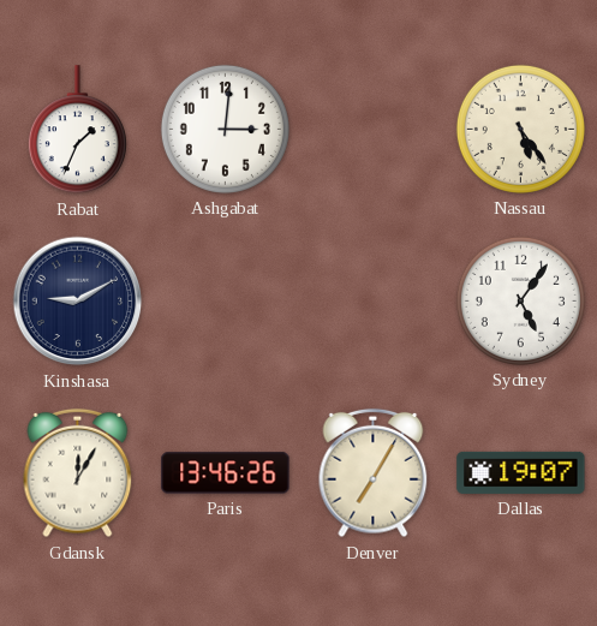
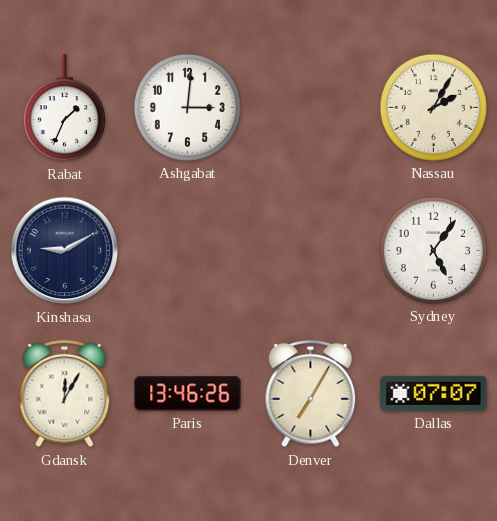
Nassau: 5:24 -> 2:05 (433, 107)
Dallas: 19:07 -> 07:07 (434, 393)
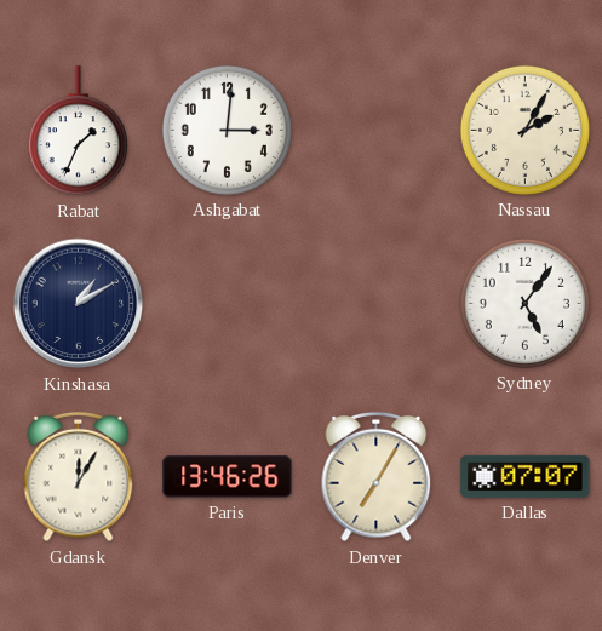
Kinshasa: 9:10 -> 1:10 (79, 304)
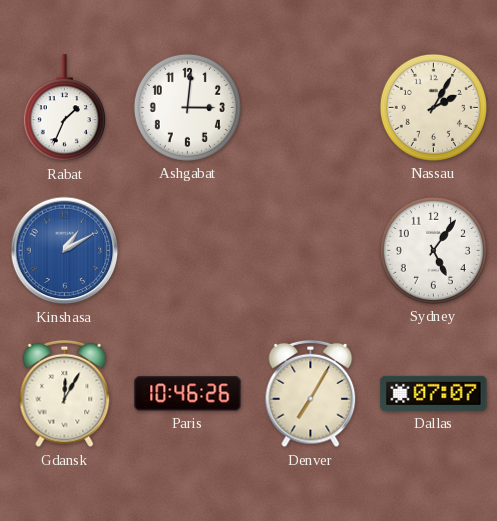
Kinshasa dial: navy -> blue (65, 251)
Paris: 13:46 -> 10:46 (188, 394)
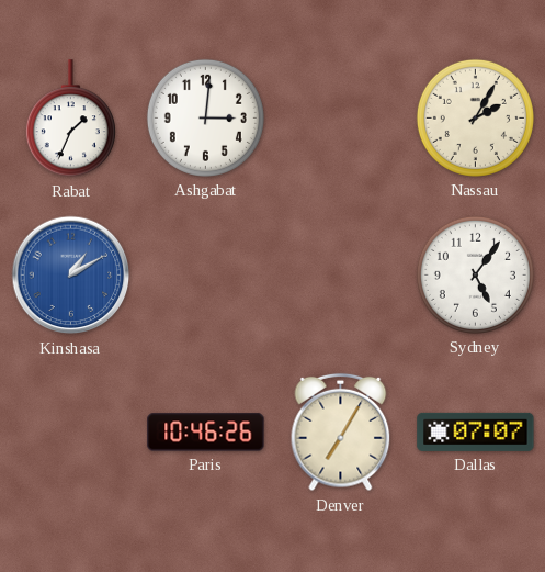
Gdansk: 12:05 -> none (65, 394)
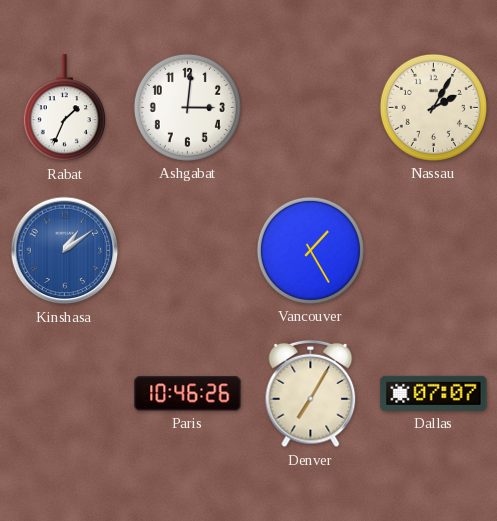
Kinshasa: 1:10 -> 1:09 (65, 251)
Vancouver: none -> 1:25 (310, 250)
Sydney: 5:06 -> none (475, 274)
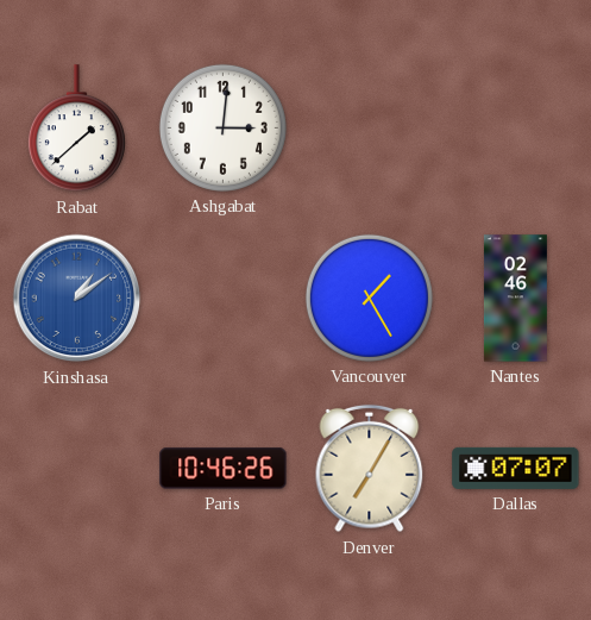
Rabat: 1:34 -> 1:38 (76, 129)
Nassau: 2:05 -> none (433, 107)
Nantes: none -> 02:46 (515, 299)
